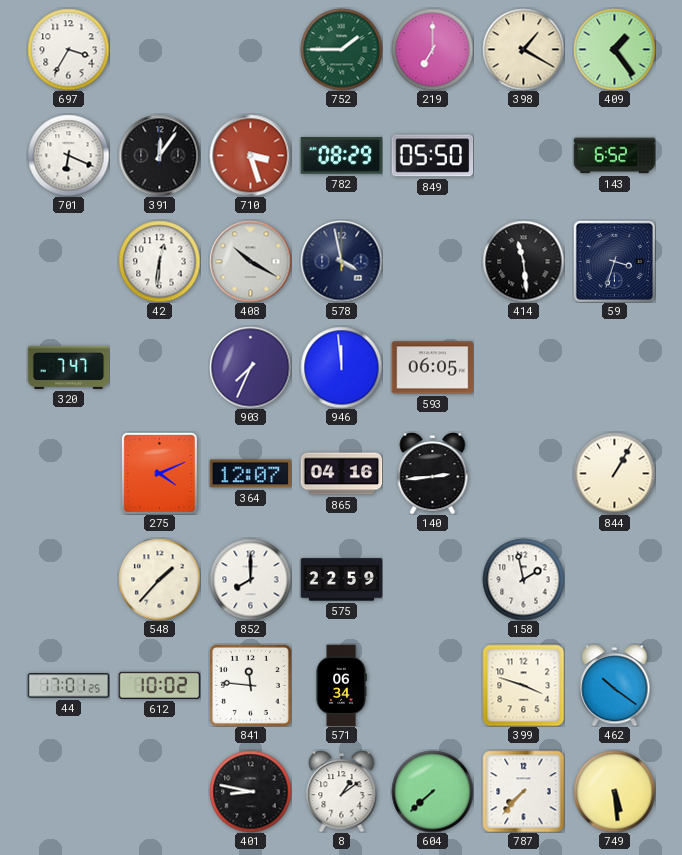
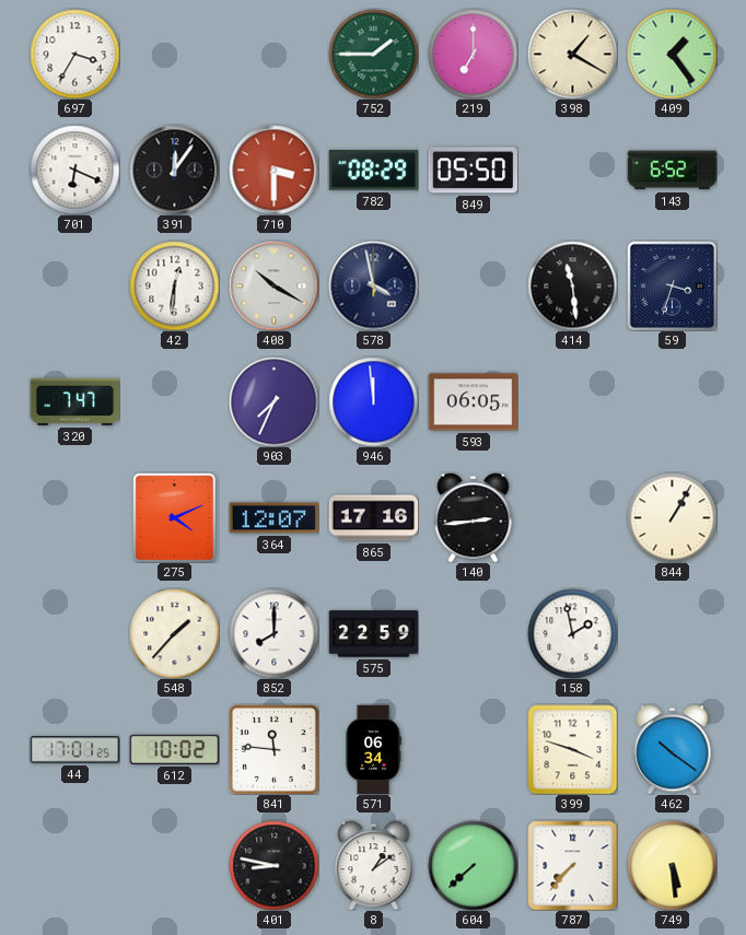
710: 3:27 -> 3:30 (273, 170)
865: 04:16 -> 17:16 (373, 518)
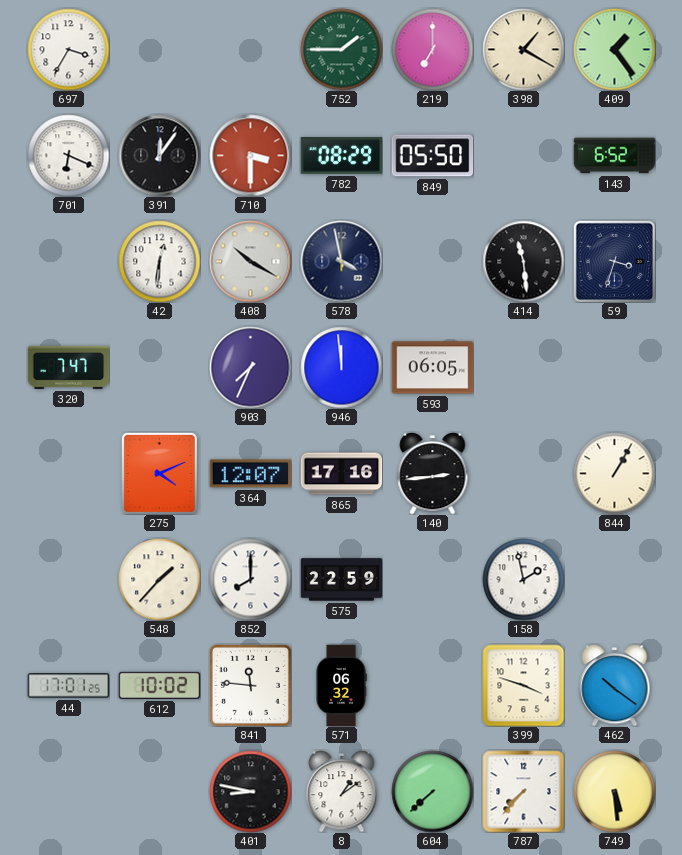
571: 06:34 -> 06:32 (341, 685)
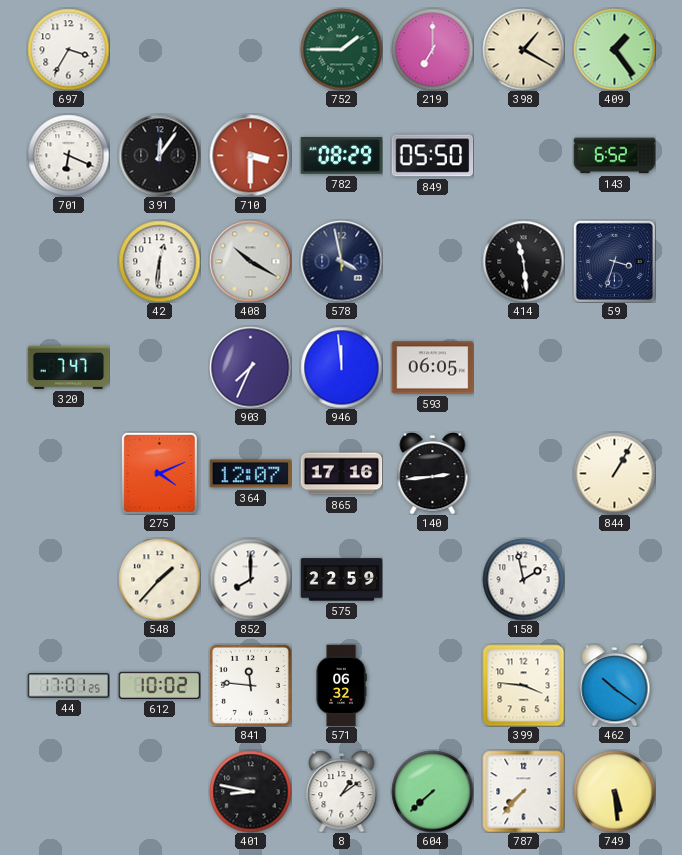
399: 3:48 -> 3:46 (523, 685)
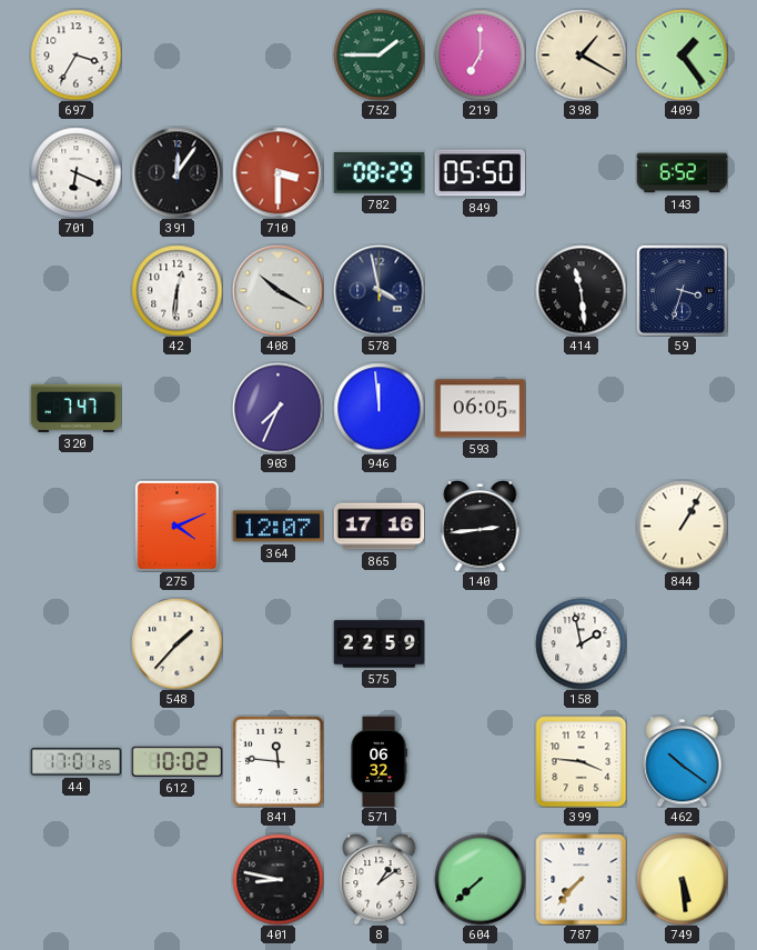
852: 8:00 -> none (250, 579)
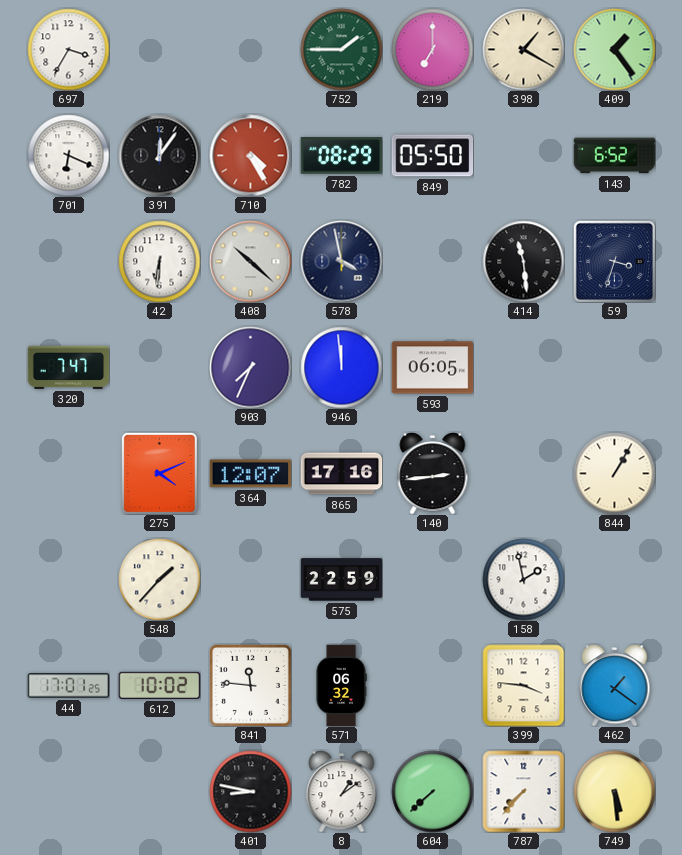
710: 3:30 -> 4:25 (250, 155)
42: 12:31 -> 6:31 (159, 261)
408: 10:20 -> 10:22 (250, 261)
462: 10:21 -> 1:21 (615, 686)
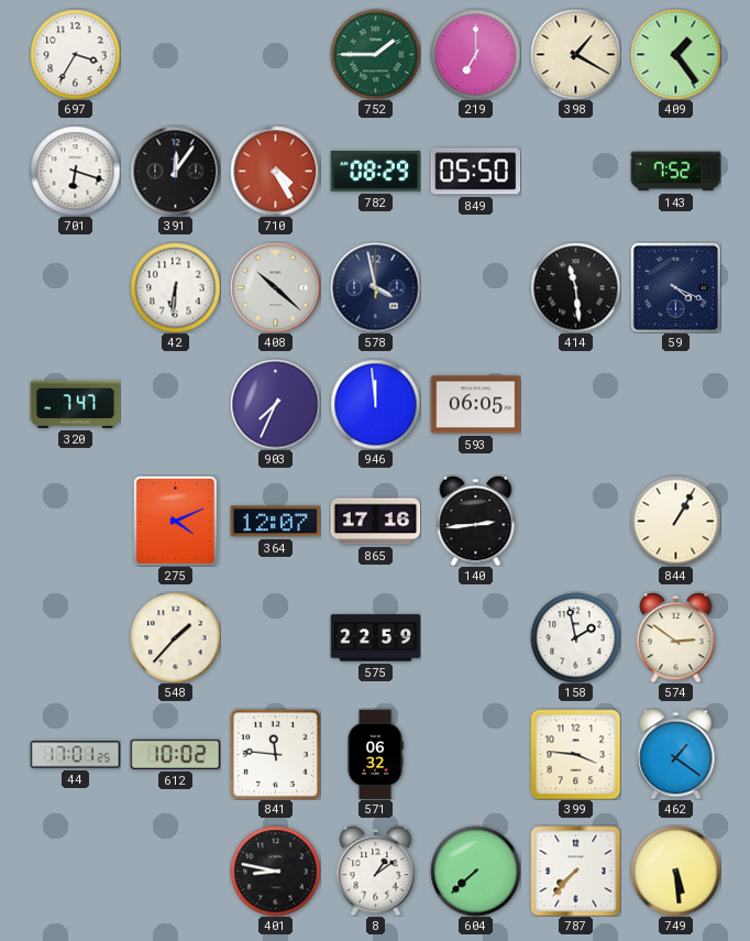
701: 6:19 -> 6:18 (75, 171)
143: 6:52 -> 7:52 (675, 172)
59: 3:33 -> 4:19 (675, 287)
574: none -> 2:51 (676, 638)
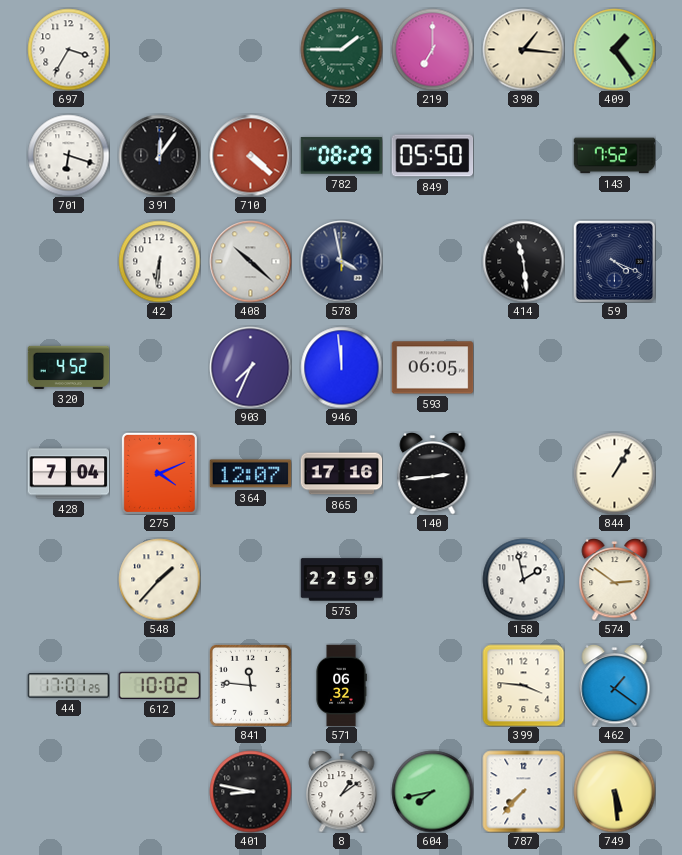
398: 1:20 -> 1:16 (523, 49)
710: 4:25 -> 4:22 (250, 155)
320: 7:47 -> 4:52 (68, 367)
428: none -> 7:04 (68, 474)
604: 7:38 -> 7:43 (432, 791)
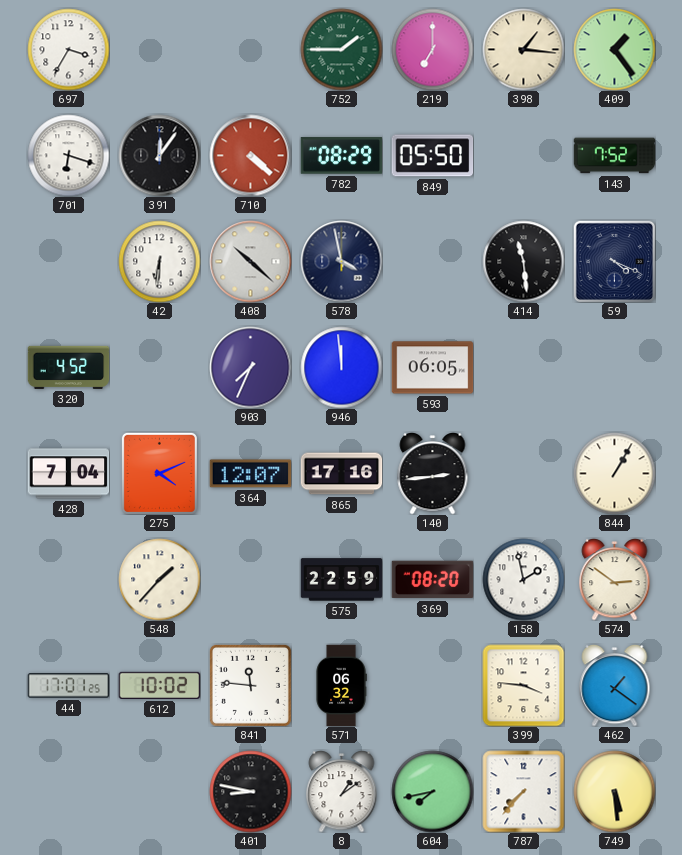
369: none -> 08:20 (432, 580)
